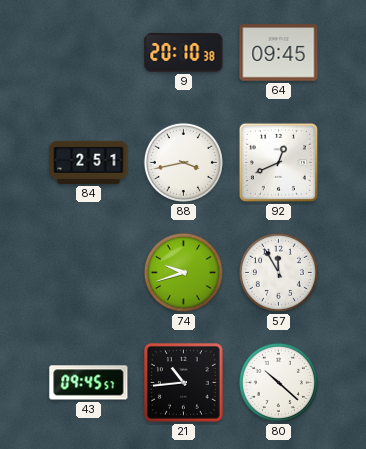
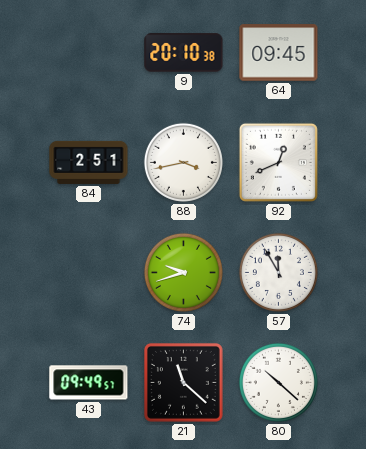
43: 09:45 -> 09:49 (89, 383)
21: 10:44 -> 11:22 (183, 382)
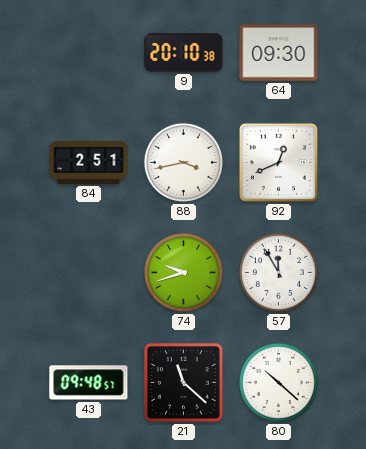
64: 09:45 -> 09:30 (279, 53)
43: 09:49 -> 09:48 (89, 383)
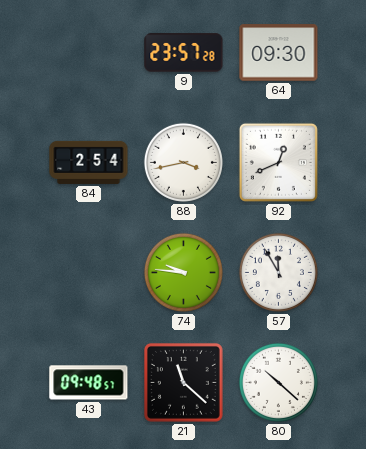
9: 20:10 -> 23:57 (184, 53)
84: 2:51 -> 2:54 (89, 162)
74: 9:42 -> 9:46 (183, 272)
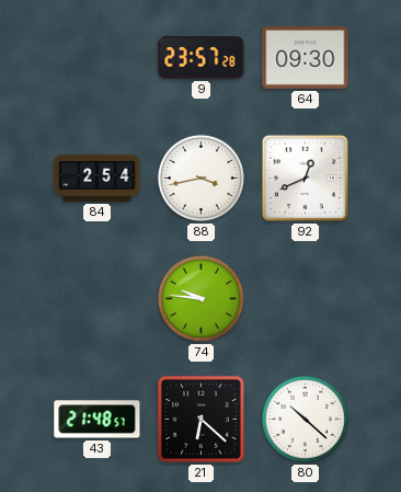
57: 11:55 -> none (278, 272)
43: 09:48 -> 21:48 (98, 420)
21: 11:22 -> 6:22 (200, 419)
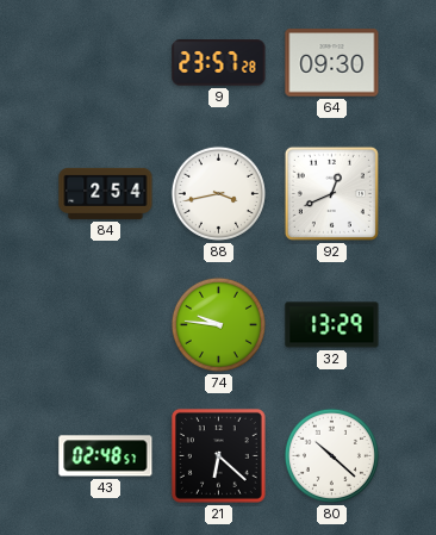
32: none -> 13:29 (332, 325)
43: 21:48 -> 02:48 (106, 456)
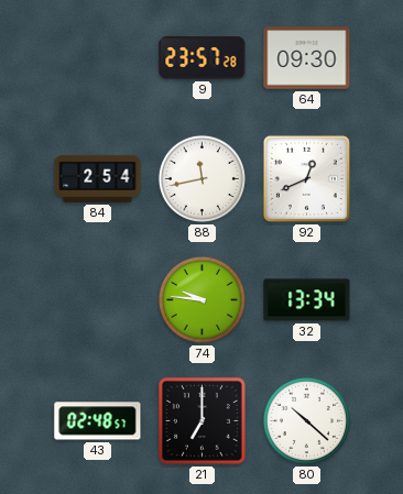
88: 3:43 -> 11:43 (201, 178)
32: 13:29 -> 13:34 (307, 300)
21: 6:22 -> 7:00 (201, 420)
